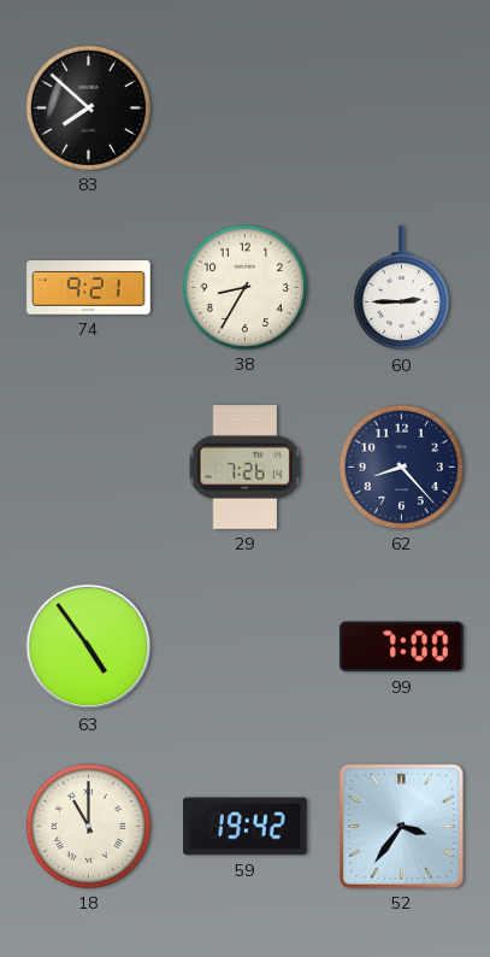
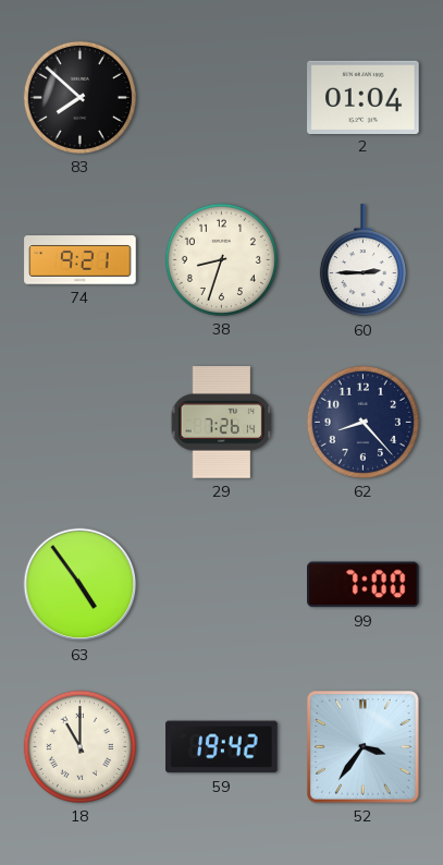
2: none -> 01:04 (364, 97)
38: 8:35 -> 8:33 (221, 259)
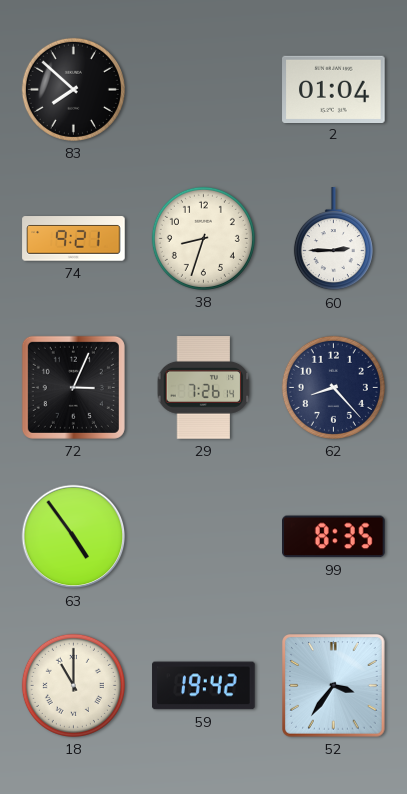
72: none -> 3:04 (73, 387)
99: 7:00 -> 8:35 (334, 537)
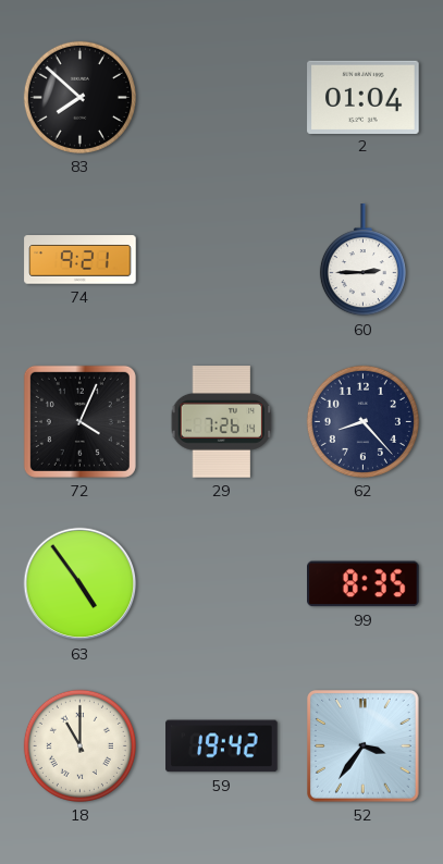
38: 8:33 -> none (203, 238)
72: 3:04 -> 4:04 (79, 421)
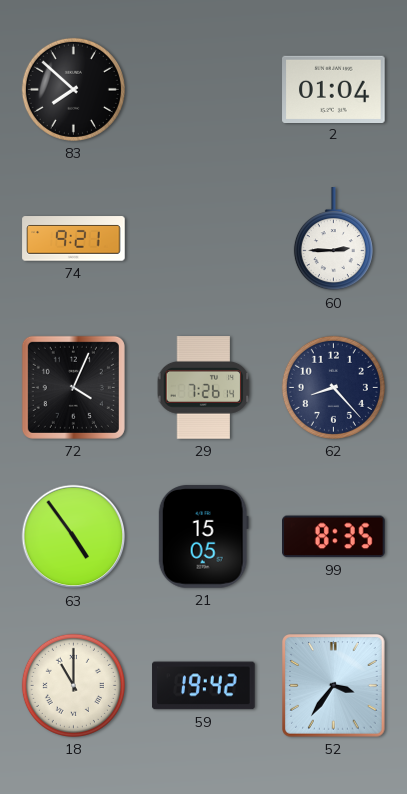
21: none -> 15:05 (203, 537)
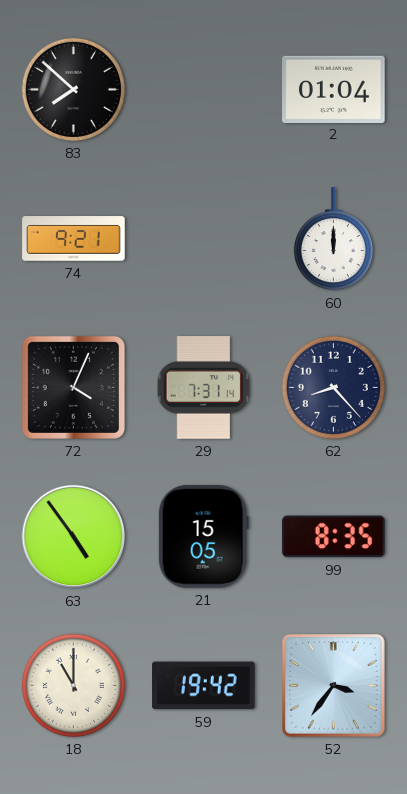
60: 2:45 -> 12:00 (333, 239)
29: 7:26 -> 7:31 (204, 388)
